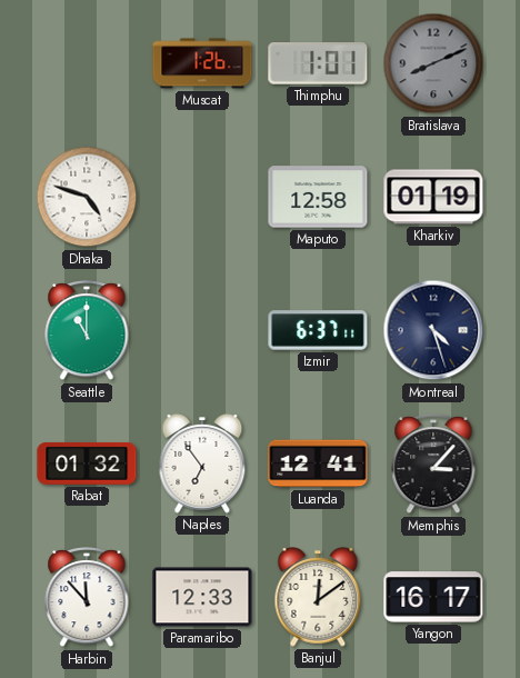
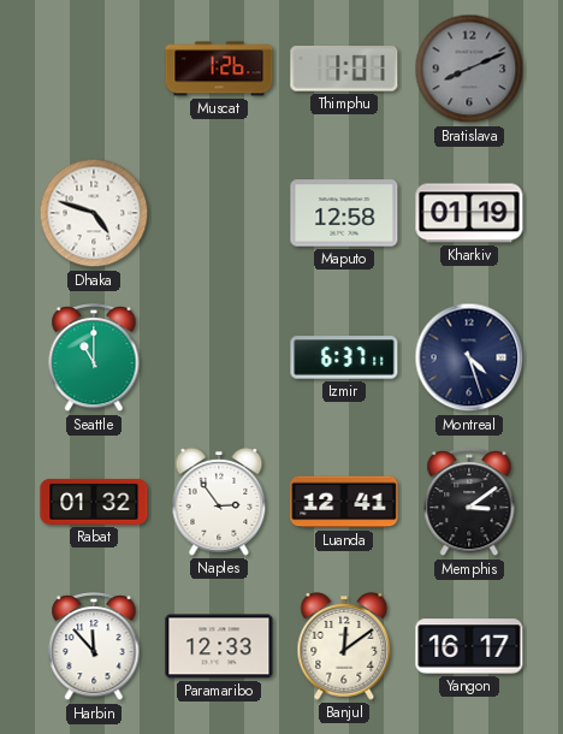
Naples: 6:54 -> 2:54 (219, 502)
Memphis: 3:07 -> 3:09 (469, 503)
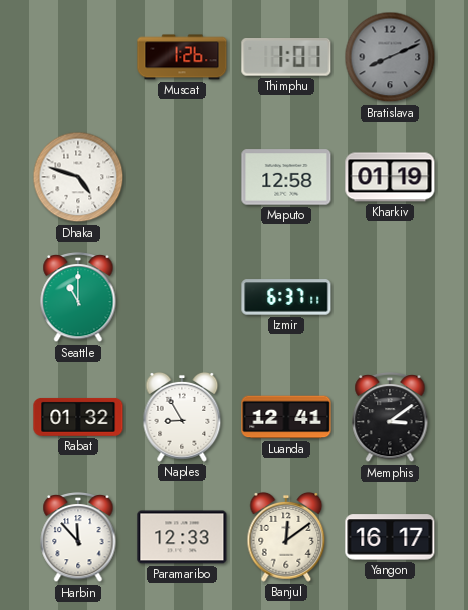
Montreal: 4:27 -> none (469, 357)
Naples: 2:54 -> 8:55 (182, 417)
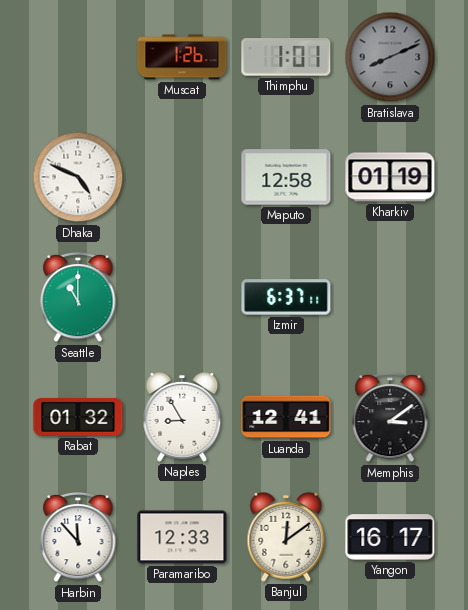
Dhaka: 4:48 -> 4:49 (78, 177)
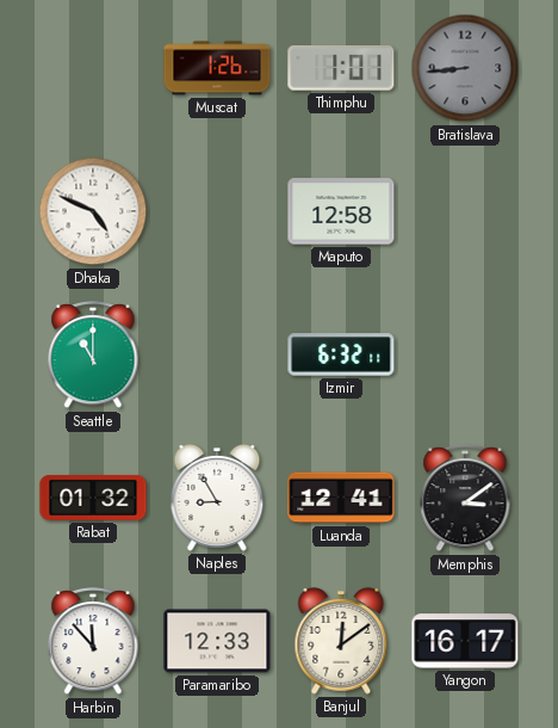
Bratislava: 8:11 -> 8:44 (465, 68)
Kharkiv: 01:19 -> none (390, 177)
Izmir: 6:37 -> 6:32 (341, 354)
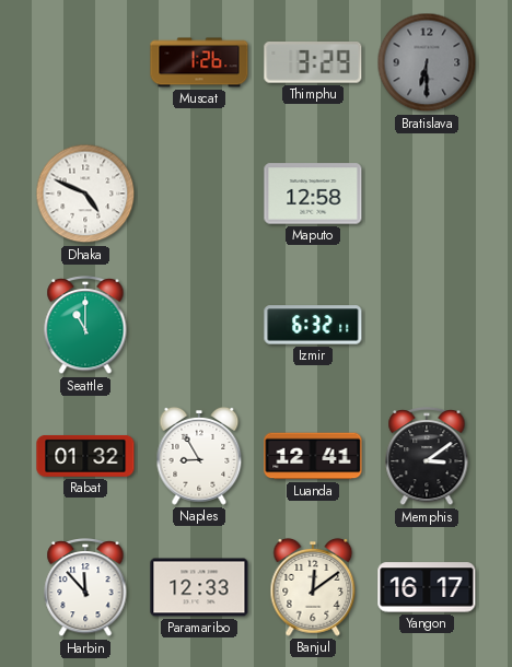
Thimphu: 1:01 -> 3:29 (313, 63)
Bratislava: 8:44 -> 6:30 (427, 62)
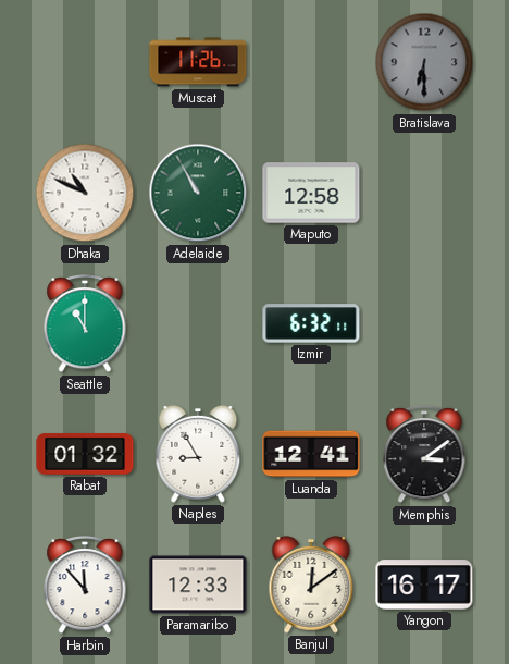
Muscat: 1:26 -> 11:26 (198, 62)
Thimphu: 3:29 -> none (313, 63)
Dhaka: 4:49 -> 10:49 (85, 193)
Adelaide: none -> 10:55 (198, 193)
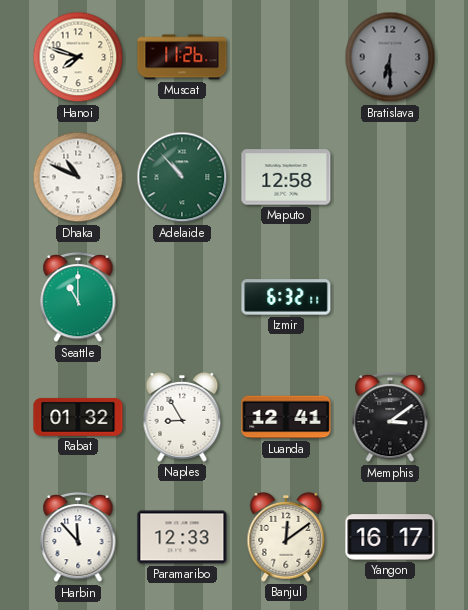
Hanoi: none -> 7:48 (78, 57)
Adelaide: 10:55 -> 10:53 (182, 177)
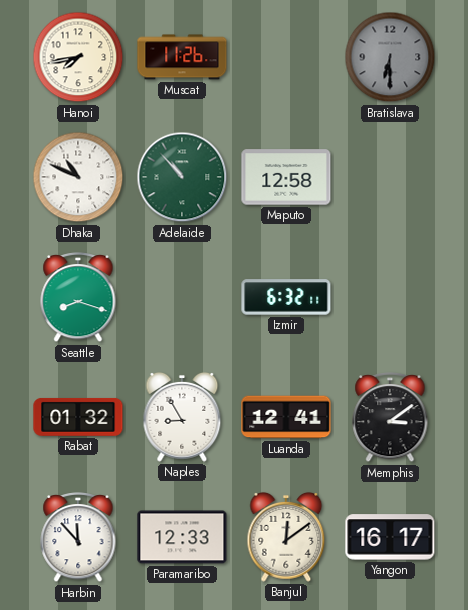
Hanoi: 7:48 -> 7:43 (78, 57)
Seattle: 11:00 -> 8:18 (78, 298)
